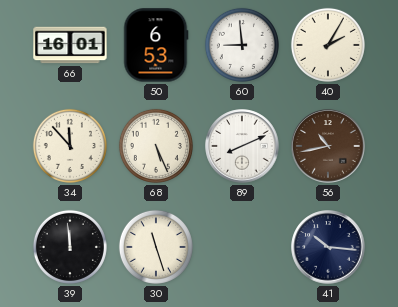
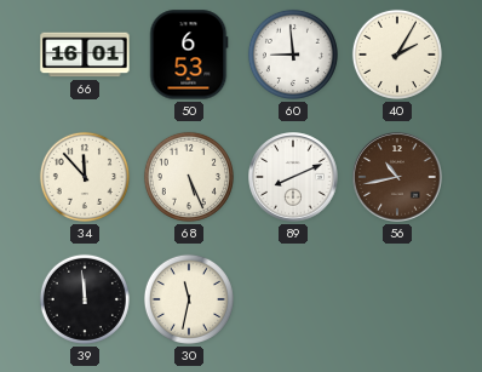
30: 11:27 -> 11:32 (189, 299)
41: 10:16 -> none (328, 247)
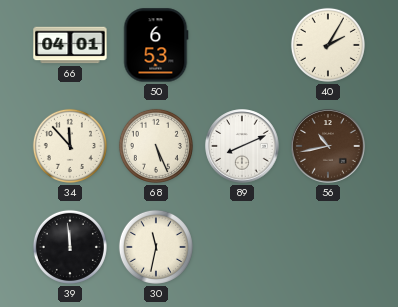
66: 16:01 -> 04:01 (70, 45)
60: 8:59 -> none (293, 55)
